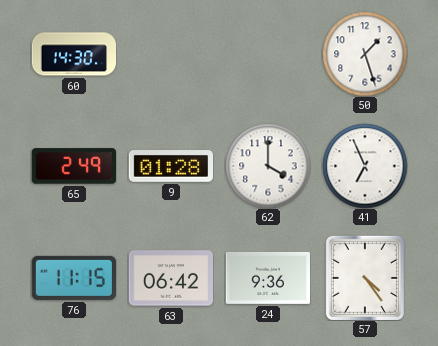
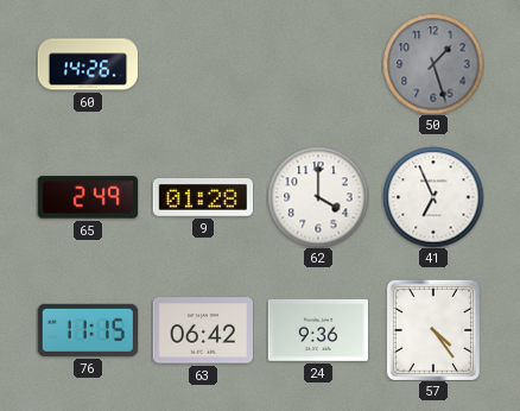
60: 14:30 -> 14:26 (88, 64)
50 dial: white -> grey (433, 64)
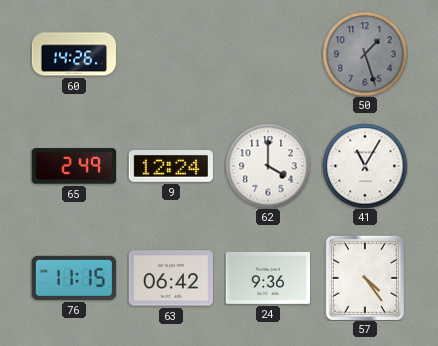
9: 01:28 -> 12:24 (170, 167)
41: 6:56 -> 11:05 (365, 166)
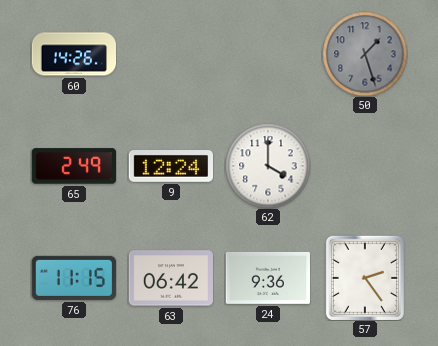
41: 11:05 -> none (365, 166)
57: 4:24 -> 2:24 (365, 278)
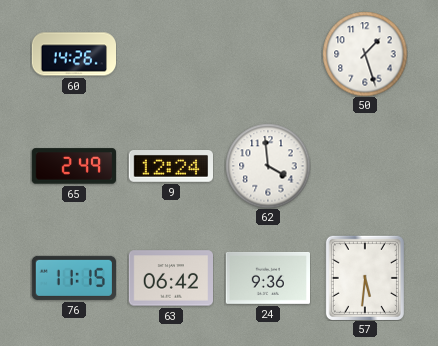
50 dial: grey -> white (365, 54)
62: 4:00 -> 3:59 (268, 166)
57: 2:24 -> 5:31 (365, 278)
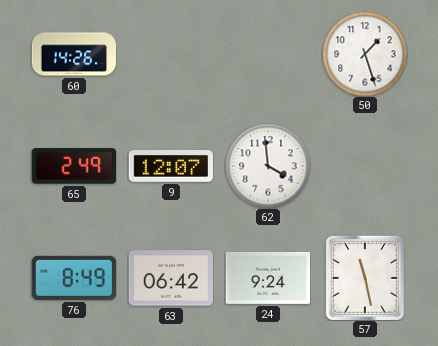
9: 12:24 -> 12:07 (170, 167)
76: 11:15 -> 8:49 (73, 278)
24: 9:36 -> 9:24 (267, 278)
57: 5:31 -> 11:28 (365, 278)
